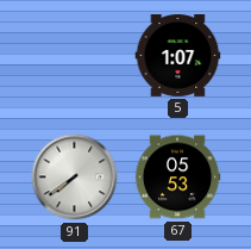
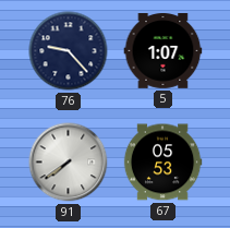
76: none -> 9:23 (69, 51)
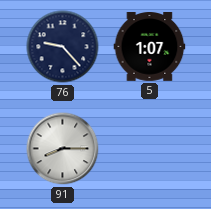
91: 7:39 -> 8:15 (63, 149)
67: 05:53 -> none (162, 163)
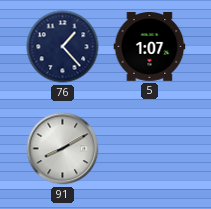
76: 9:23 -> 1:23 (63, 47)
91: 8:15 -> 8:10 (63, 149)
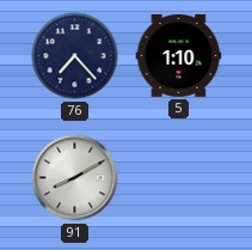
76: 1:23 -> 7:23 (75, 56)
5: 1:07 -> 1:10 (179, 56)
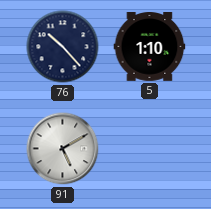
76: 7:23 -> 10:23 (63, 47)
91: 8:10 -> 5:10 (63, 149)
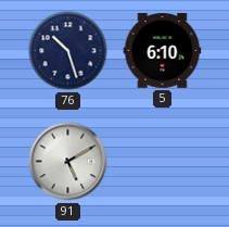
76: 10:23 -> 10:27 (68, 51)
5: 1:10 -> 6:10 (163, 51)
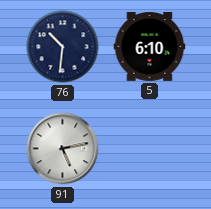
76: 10:27 -> 10:31 (63, 47)
91: 5:10 -> 5:13 (63, 149)
